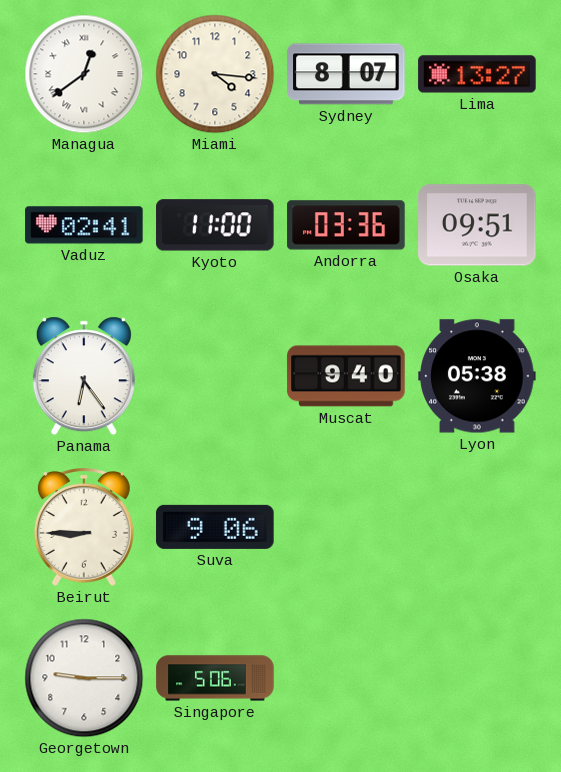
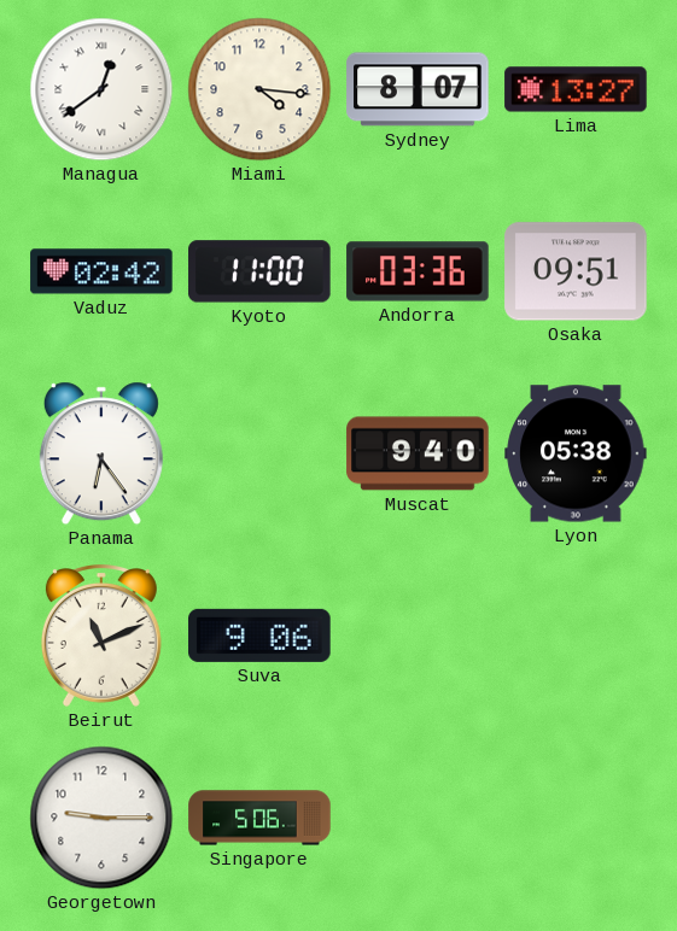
Vaduz: 02:41 -> 02:42 (101, 271)
Beirut: 8:45 -> 11:11 (101, 637)
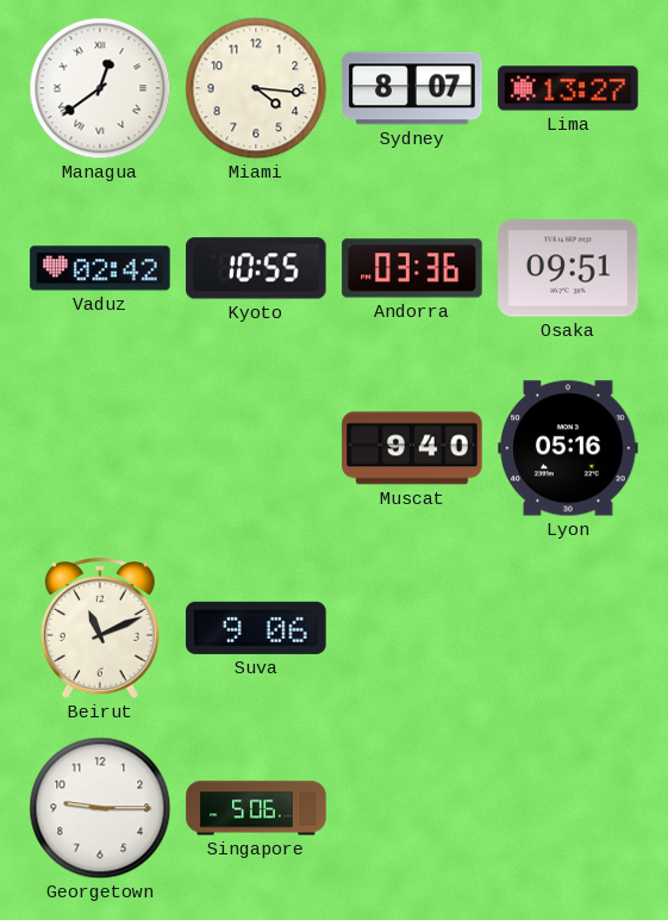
Kyoto: 11:00 -> 10:55 (256, 268)
Panama: 6:24 -> none (101, 453)
Lyon: 05:38 -> 05:16 (568, 448)
